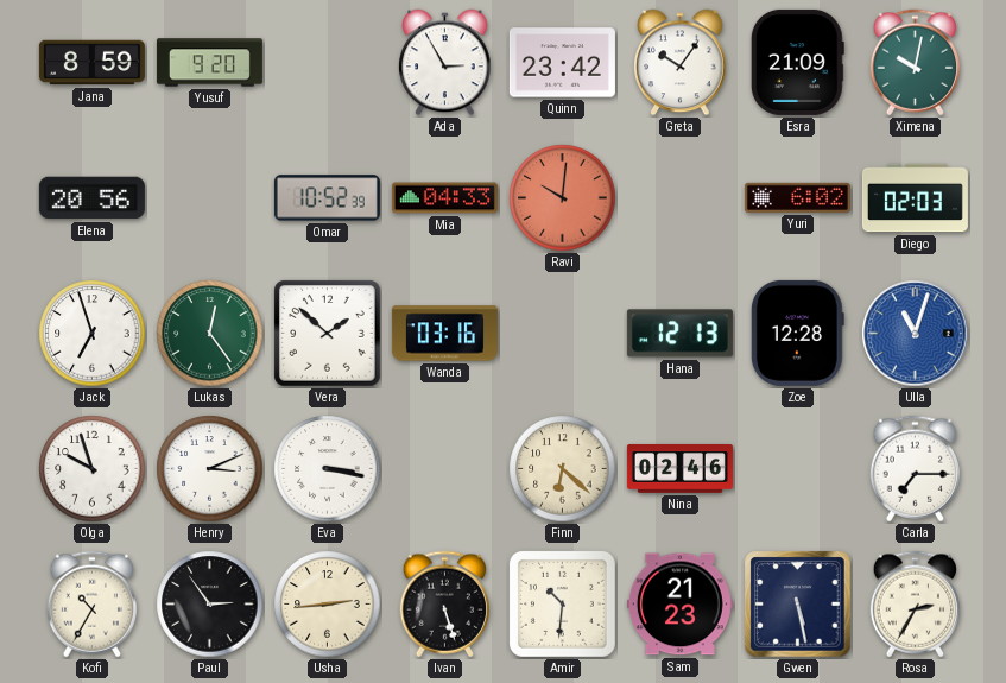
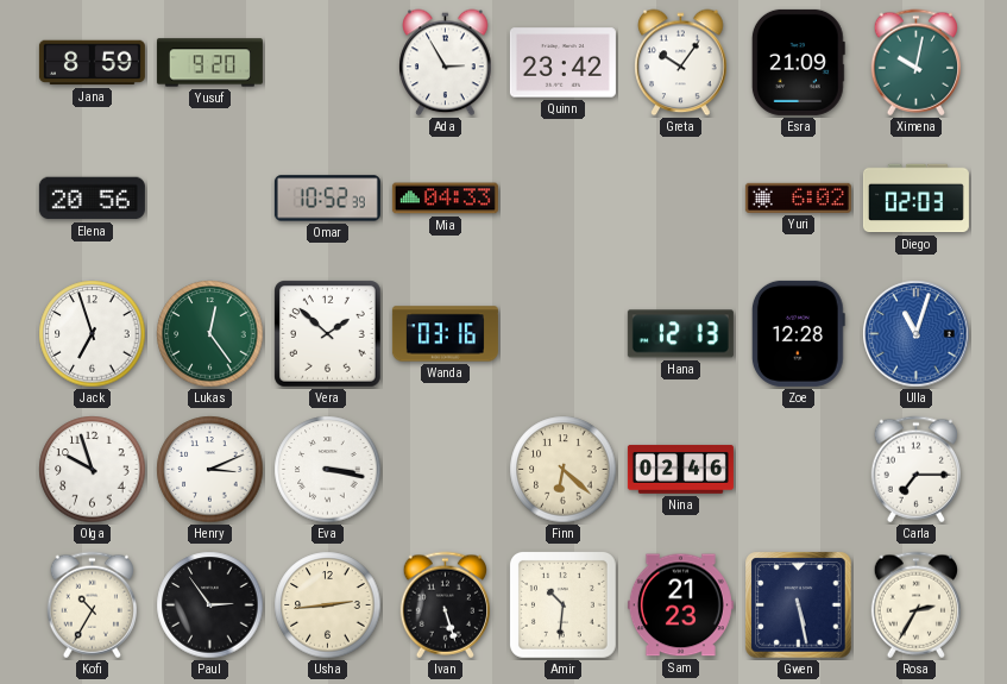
Ravi: 10:01 -> none (563, 198)
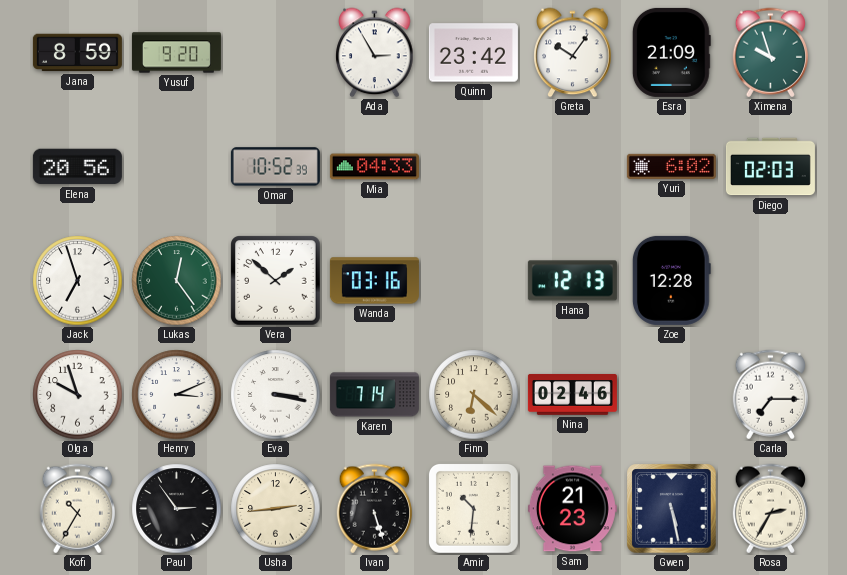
Ximena: 10:02 -> 9:57 (770, 53)
Ulla: 11:03 -> none (917, 334)
Karen: none -> 7:14 (374, 395)
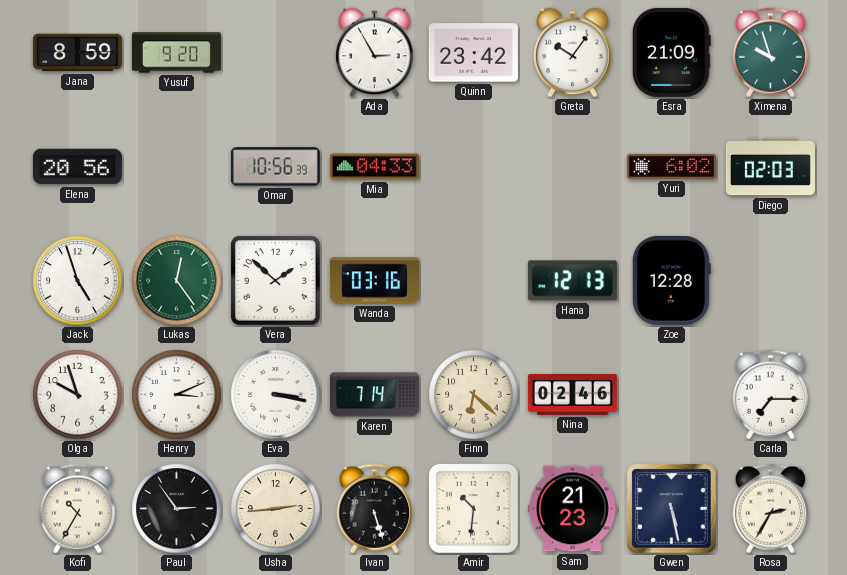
Omar: 10:52 -> 10:56 (275, 167)
Jack: 6:57 -> 4:57 (78, 281)
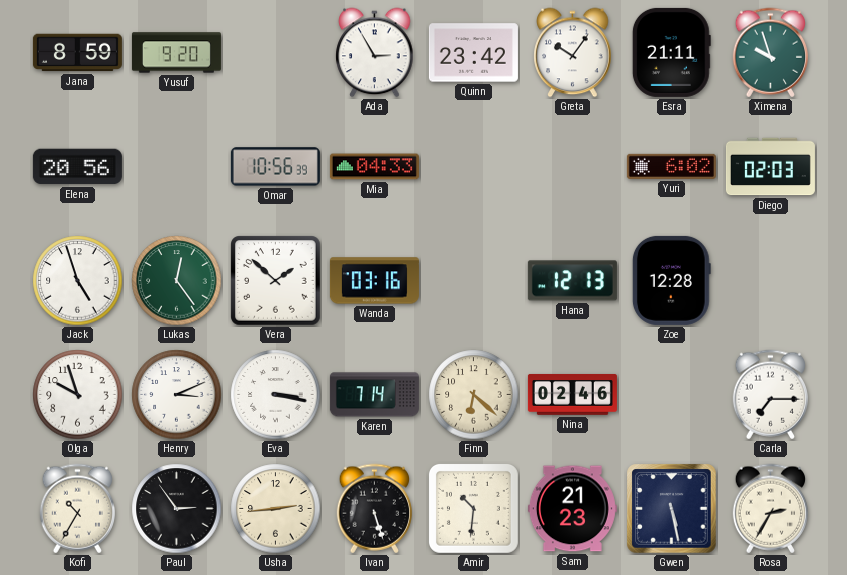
Esra: 21:09 -> 21:11 (671, 52)
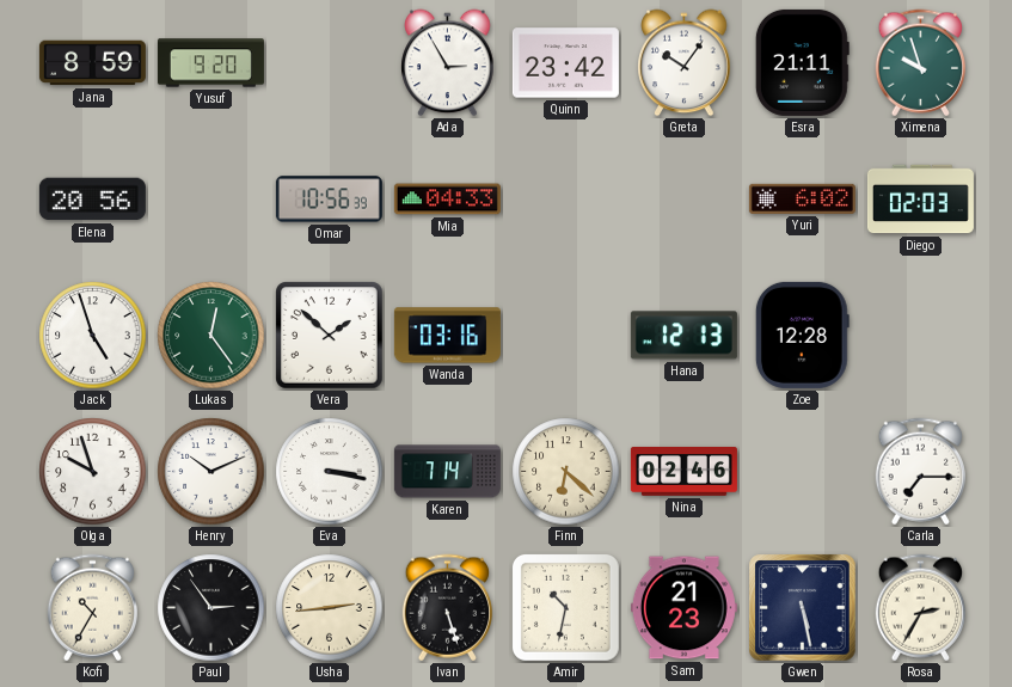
Henry: 3:11 -> 10:11 (211, 472)
Amir: 10:31 -> 10:32 (565, 607)
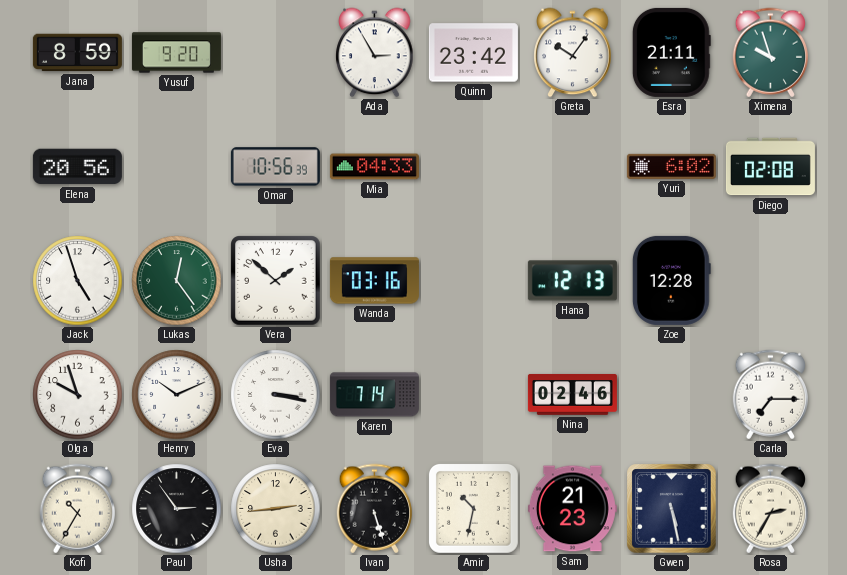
Diego: 02:03 -> 02:08 (770, 167)
Finn: 6:22 -> none (566, 472)
